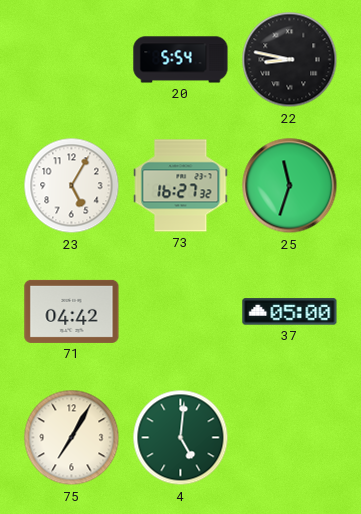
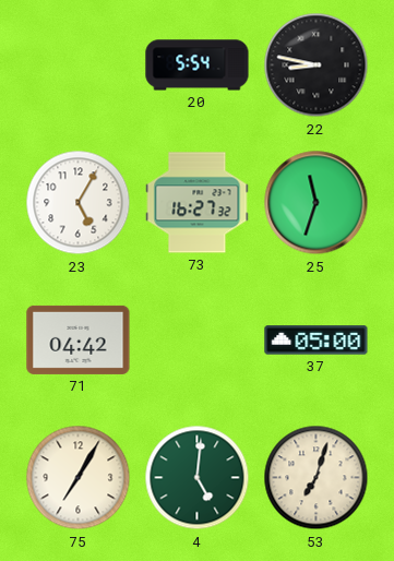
53: none -> 7:03 (317, 478)
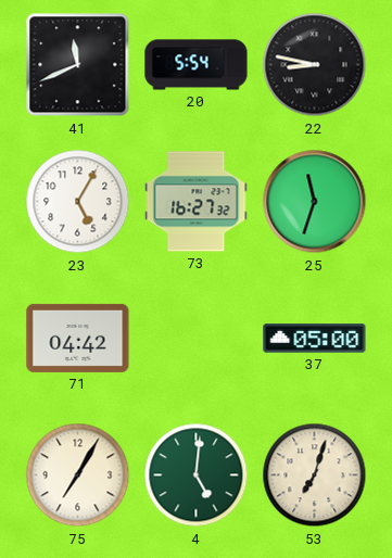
41: none -> 11:41 (78, 65)
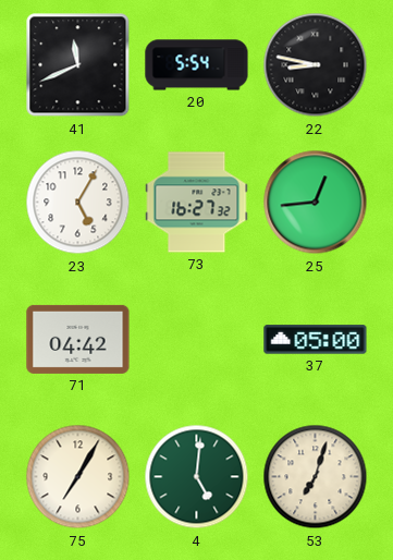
25: 11:33 -> 12:44 (316, 203)
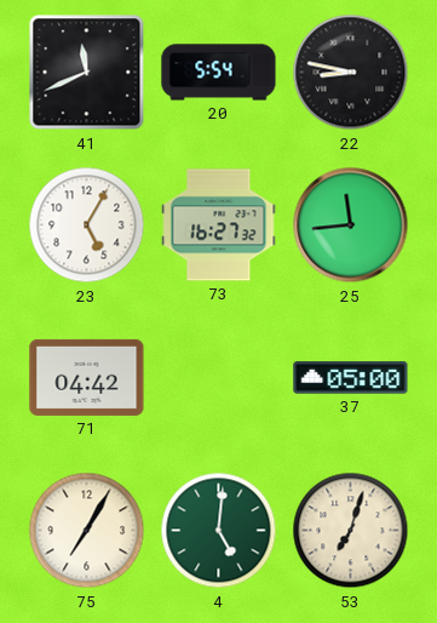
25: 12:44 -> 11:44 (351, 225)
